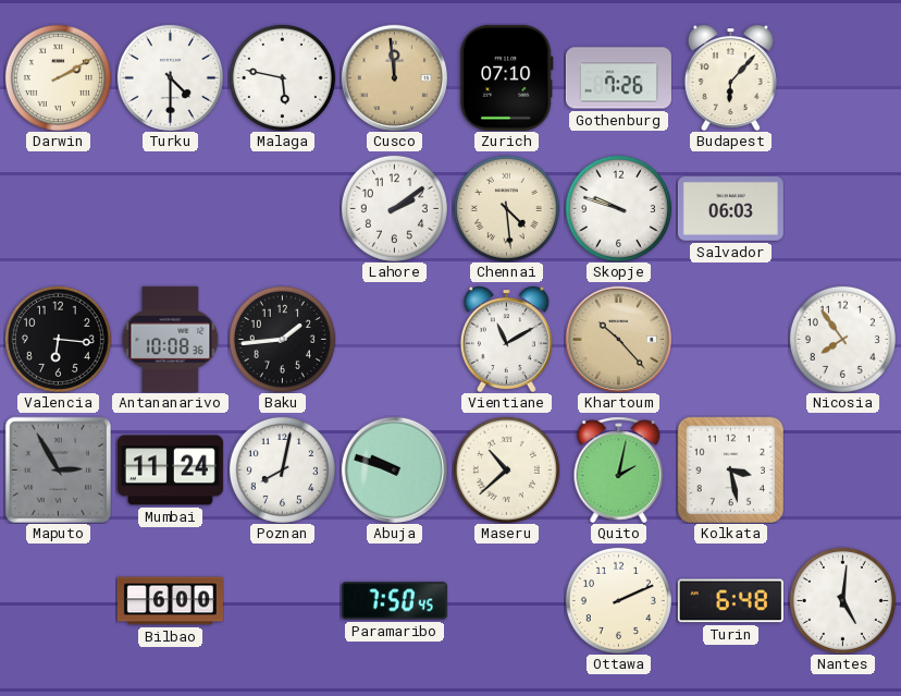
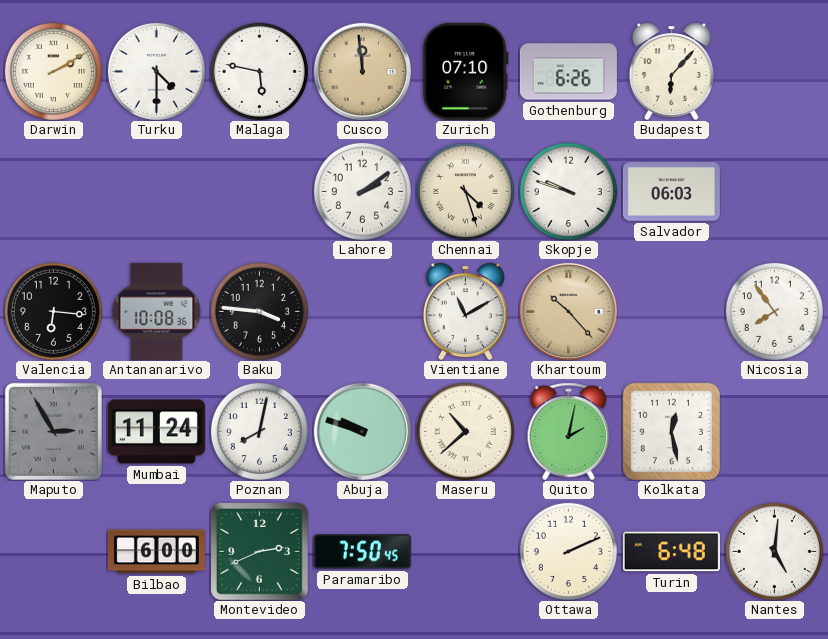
Gothenburg: 7:26 -> 6:26 (568, 72)
Chennai: 4:29 -> 4:27 (465, 191)
Baku: 1:44 -> 3:46 (259, 311)
Kolkata: 3:28 -> 12:28 (671, 431)
Montevideo: none -> 2:41 (260, 552)
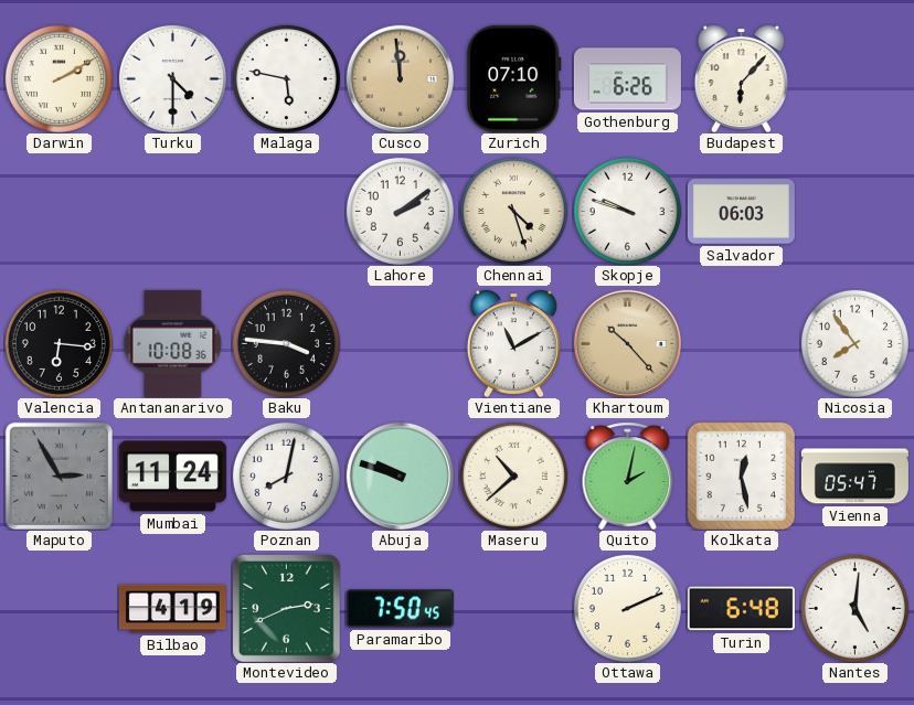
Vienna: none -> 05:47 (854, 477)
Bilbao: 6:00 -> 4:19 (172, 609)
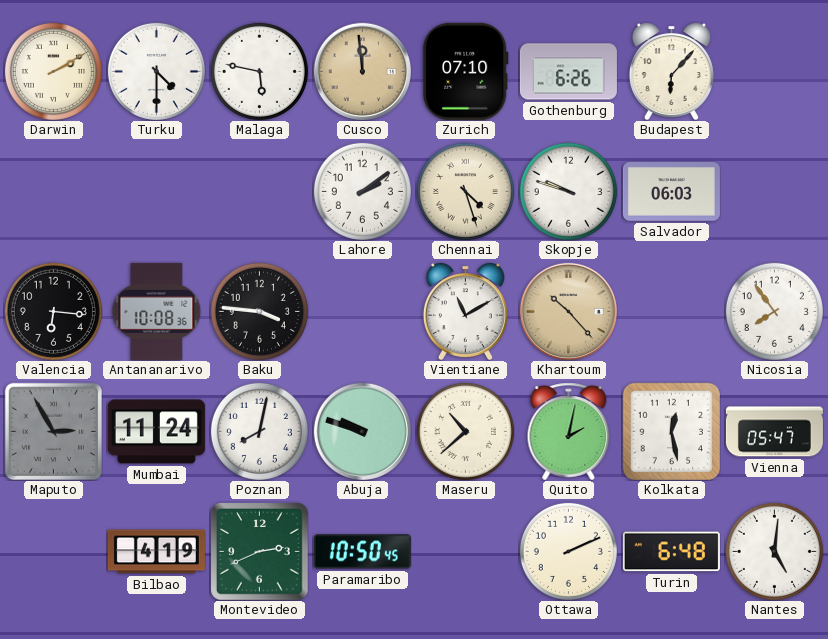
Paramaribo: 7:50 -> 10:50 (362, 552)
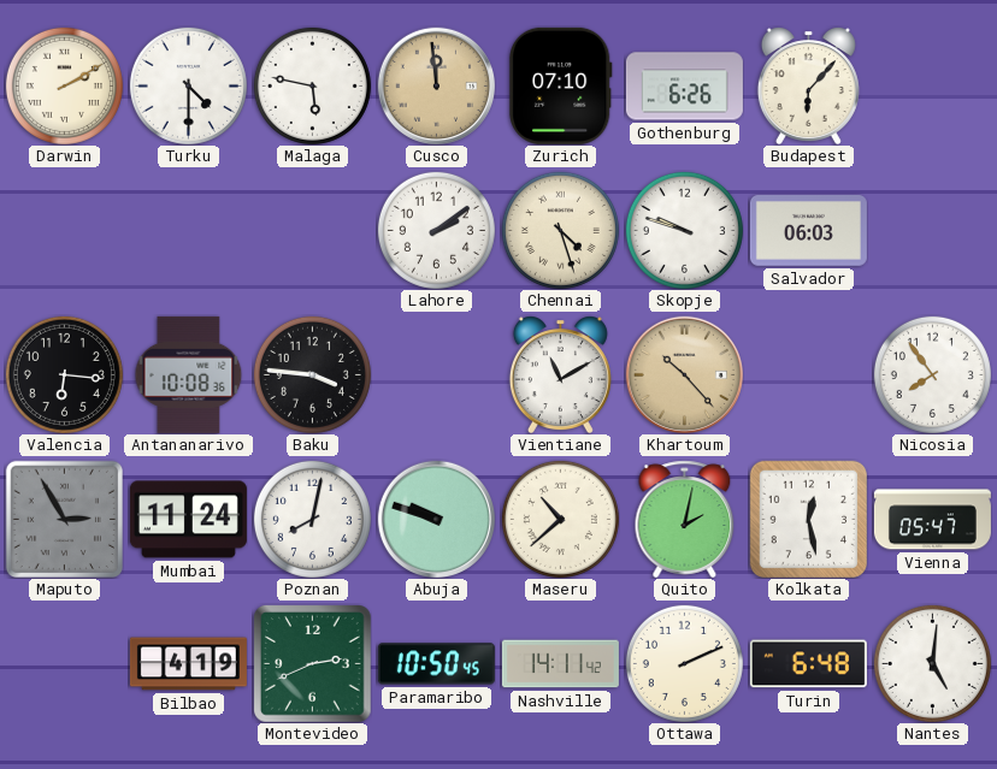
Nashville: none -> 14:11 (560, 664)
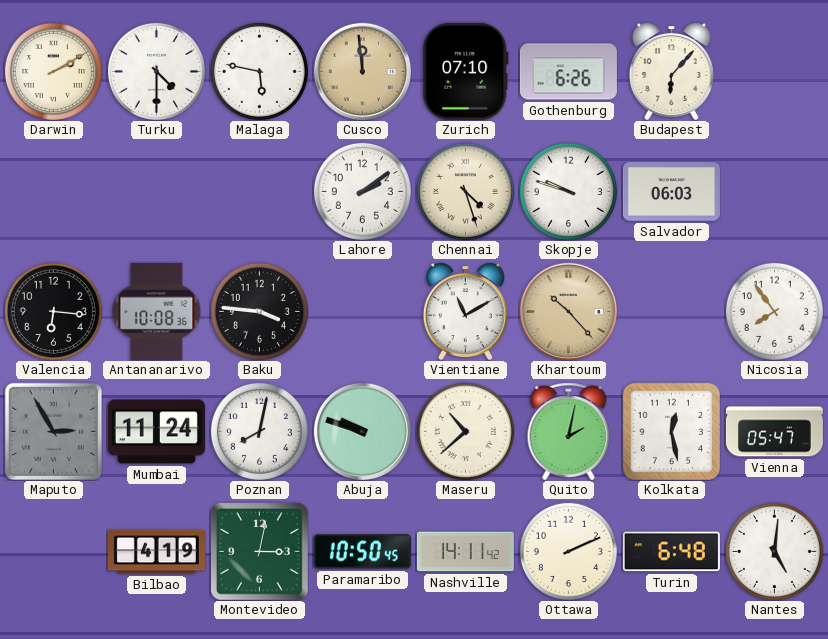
Montevideo: 2:41 -> 3:02 (260, 552)
